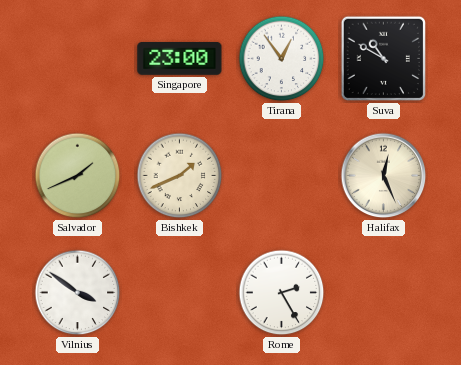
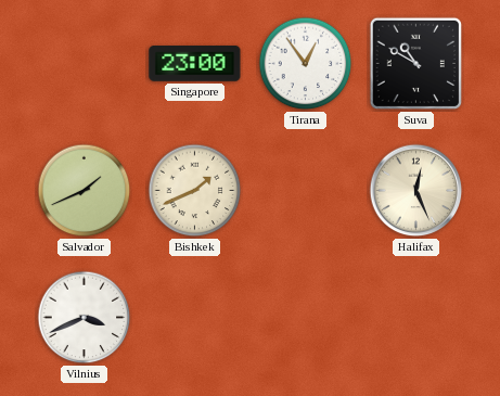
Vilnius: 3:51 -> 3:41 (85, 318)
Rome: 2:25 -> none (282, 293)
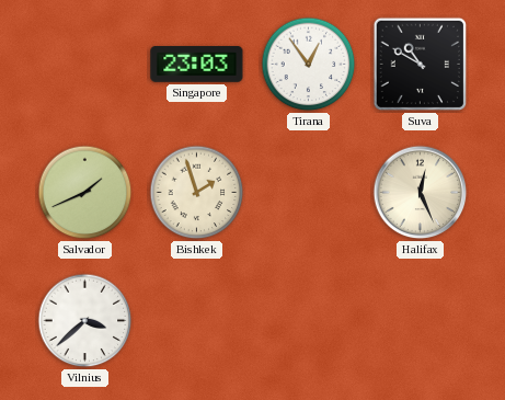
Singapore: 23:00 -> 23:03 (197, 65)
Bishkek: 1:41 -> 1:57 (197, 193)
Vilnius: 3:41 -> 3:38 (85, 321)
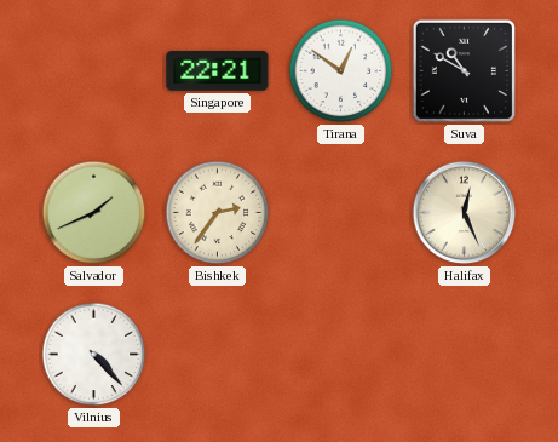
Singapore: 23:03 -> 22:21 (218, 71)
Tirana: 12:54 -> 12:51 (341, 71)
Bishkek: 1:57 -> 2:36 (218, 213)
Vilnius: 3:38 -> 4:23 (94, 355)
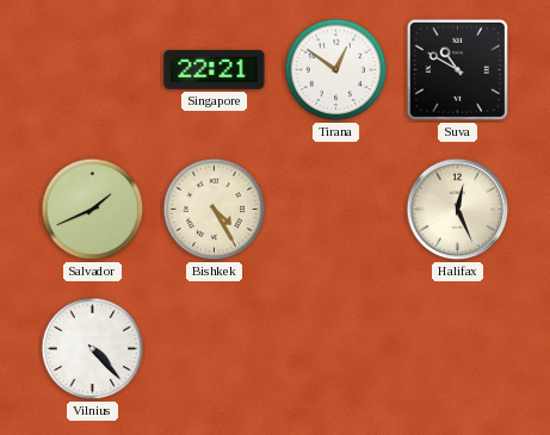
Bishkek: 2:36 -> 4:25 (215, 210)
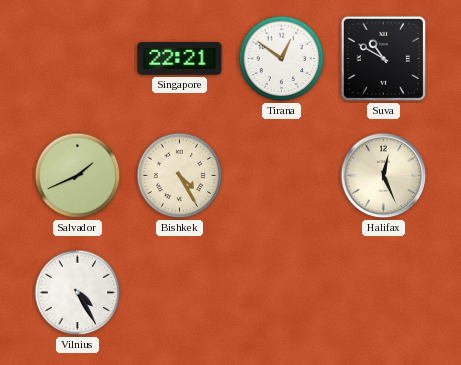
Vilnius: 4:23 -> 4:25 (78, 293)
